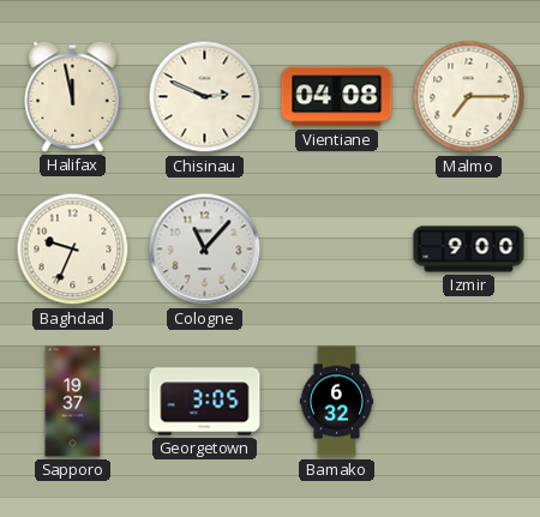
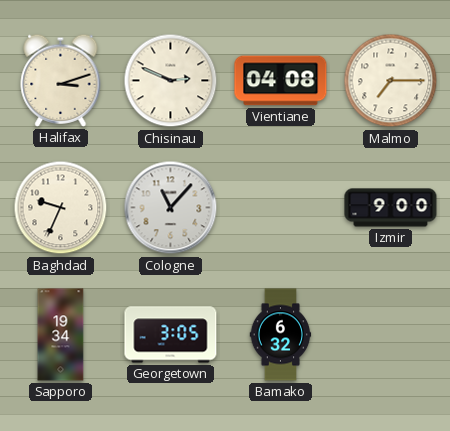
Halifax: 11:58 -> 3:12 (61, 80)
Sapporo: 19:37 -> 19:34 (61, 335)
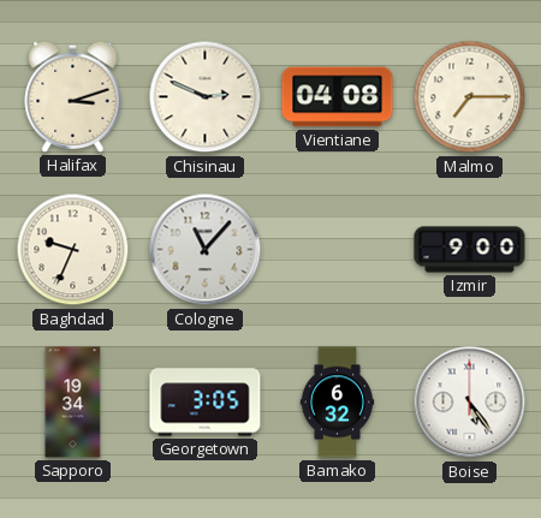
Boise: none -> 5:24 (470, 403)
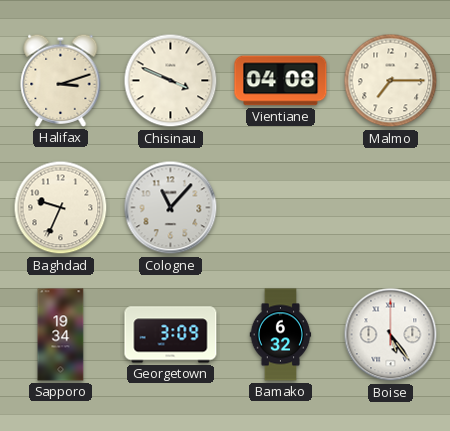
Chisinau: 2:49 -> 3:49 (171, 81)
Izmir: 9:00 -> none (470, 250)
Georgetown: 3:05 -> 3:09 (171, 335)
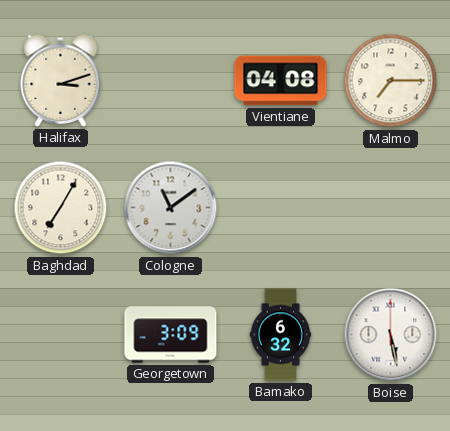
Chisinau: 3:49 -> none (171, 81)
Baghdad: 9:34 -> 7:05 (61, 208)
Cologne: 11:07 -> 11:09 (171, 208)
Sapporo: 19:34 -> none (61, 335)
Boise: 5:24 -> 5:28 (391, 335)
